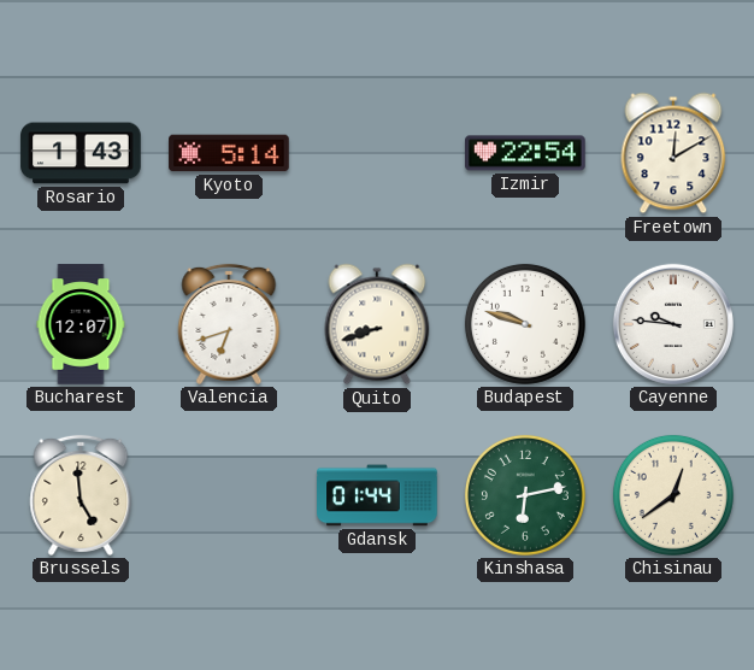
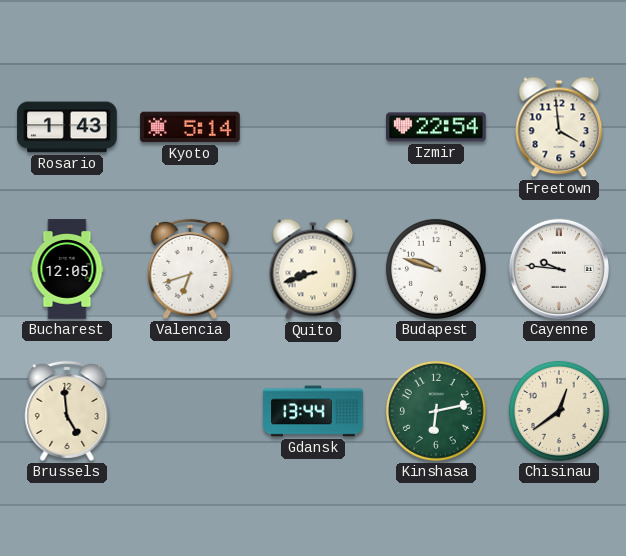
Freetown: 12:10 -> 3:59 (559, 127)
Bucharest: 12:07 -> 12:05 (67, 269)
Gdansk: 01:44 -> 13:44 (313, 411)
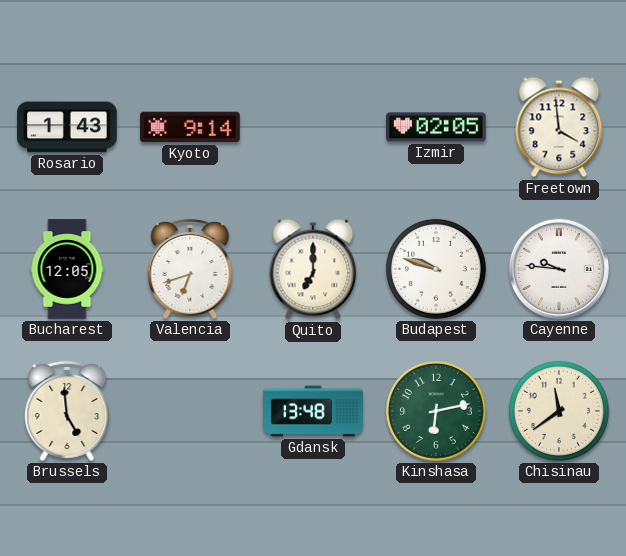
Kyoto: 5:14 -> 9:14 (190, 127)
Izmir: 22:54 -> 02:05 (436, 127)
Quito: 8:42 -> 7:00 (313, 269)
Gdansk: 13:44 -> 13:48 (313, 411)
Chisinau: 12:39 -> 11:39 (559, 411)
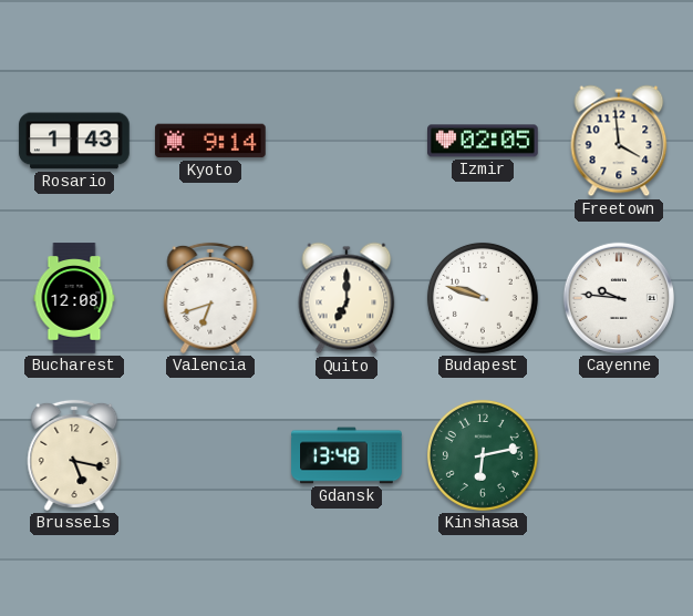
Bucharest: 12:05 -> 12:08 (74, 298)
Brussels: 4:59 -> 5:17 (74, 455)
Chisinau: 11:39 -> none (559, 411)
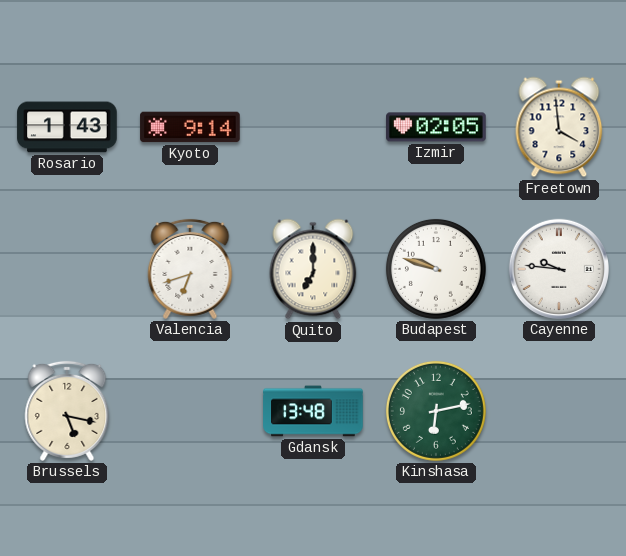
Bucharest: 12:08 -> none (74, 298)
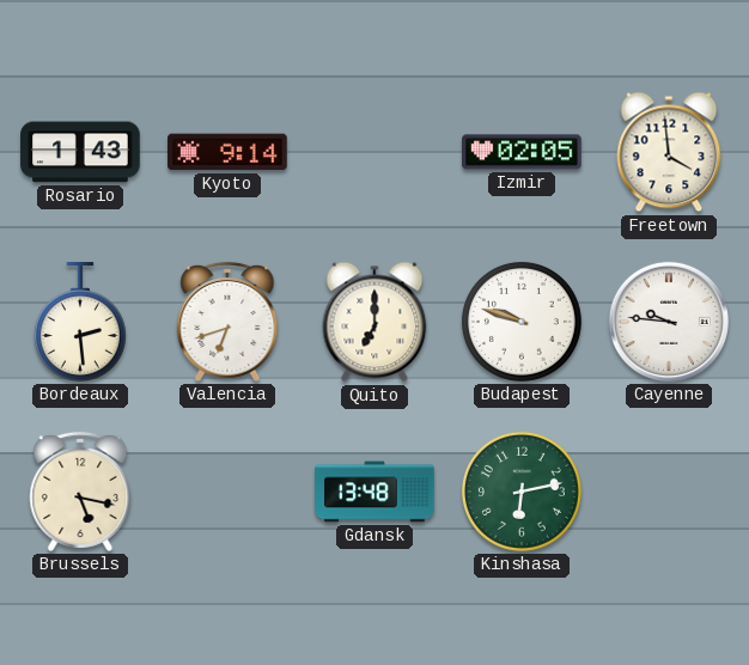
Bordeaux: none -> 2:29 (80, 322)
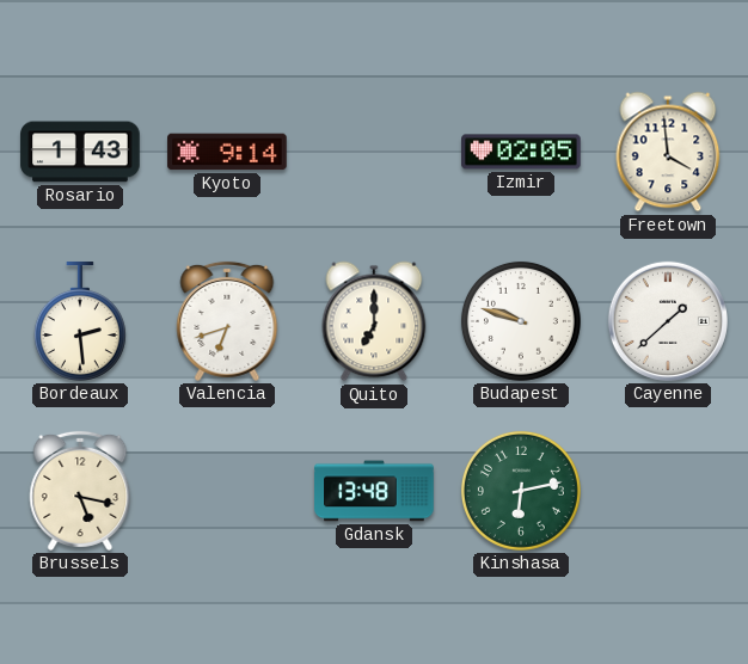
Cayenne: 9:46 -> 1:38 (668, 321)
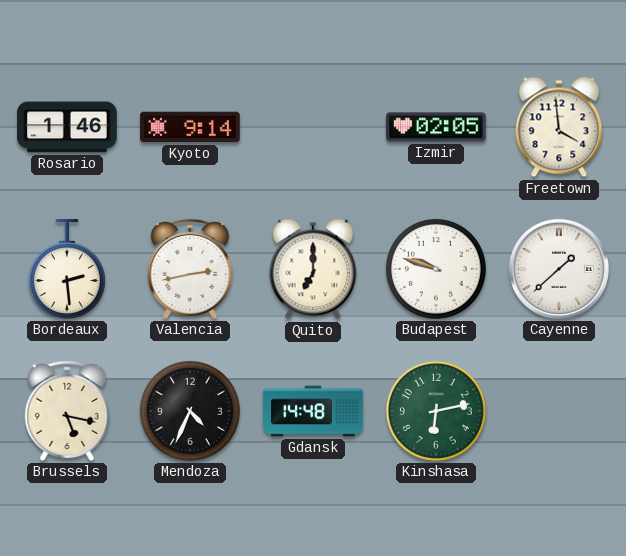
Rosario: 1:43 -> 1:46 (67, 127)
Valencia: 6:42 -> 2:43 (190, 269)
Mendoza: none -> 4:34 (190, 411)
Gdansk: 13:48 -> 14:48 (313, 411)
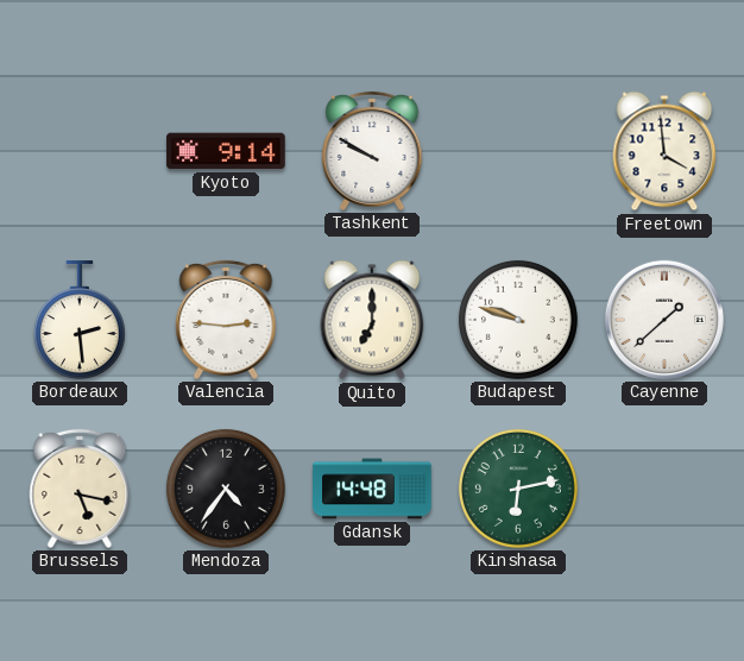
Rosario: 1:46 -> none (67, 127)
Tashkent: none -> 9:50 (372, 151)
Izmir: 02:05 -> none (436, 127)
Valencia: 2:43 -> 2:46 (226, 320)
Mendoza: 4:34 -> 4:36 (226, 489)
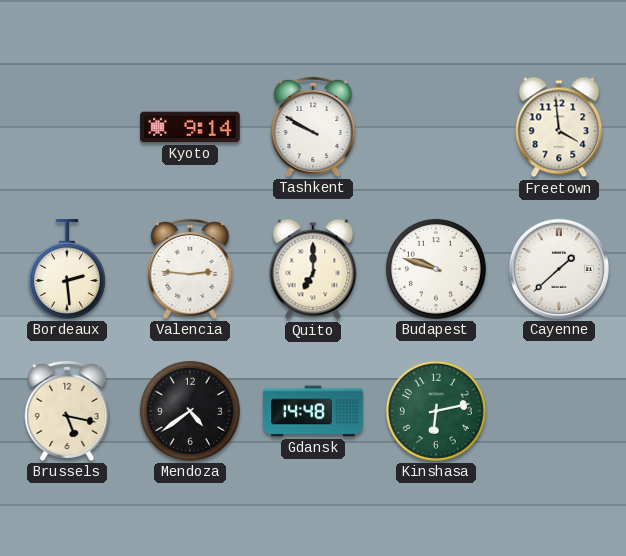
Mendoza: 4:36 -> 4:39 (190, 411)
